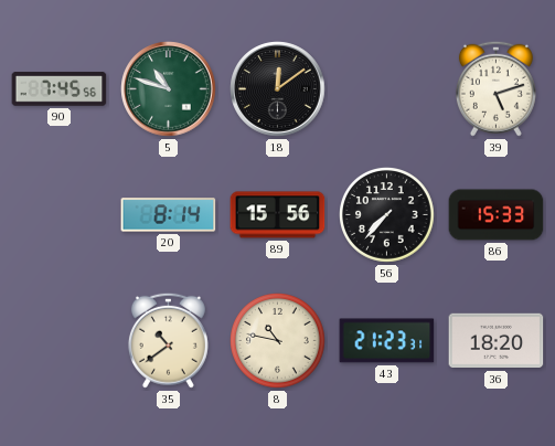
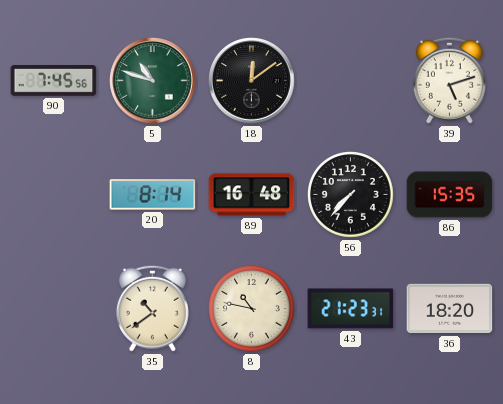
89: 15:56 -> 16:48 (252, 195)
86: 15:33 -> 15:35 (450, 195)
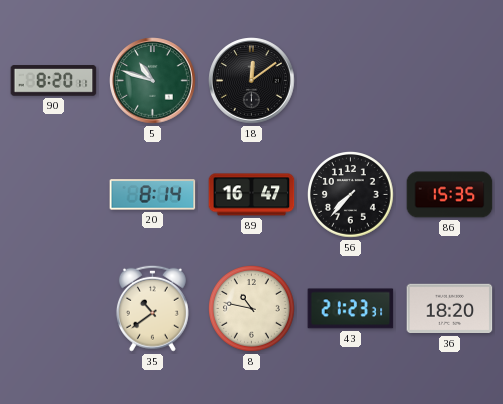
90: 7:45 -> 8:20 (54, 81)
39: 5:12 -> none (449, 80)
89: 16:48 -> 16:47 (252, 195)
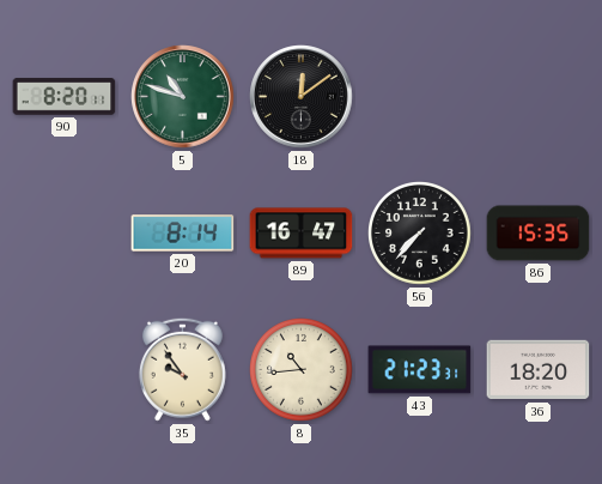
35: 10:39 -> 9:54 (182, 369)
8: 10:47 -> 10:44 (302, 370)
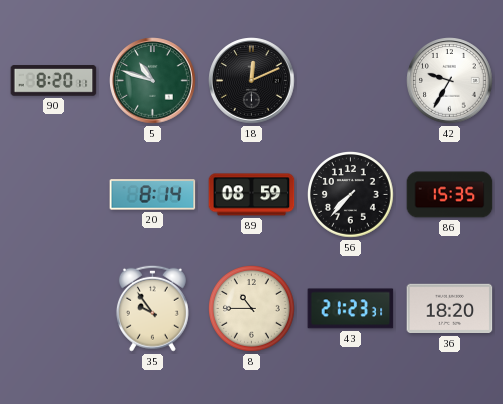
18: 12:09 -> 12:11 (252, 81)
42: none -> 9:35 (450, 81)
89: 16:47 -> 08:59 (252, 195)
8: 10:44 -> 10:45 (252, 309)
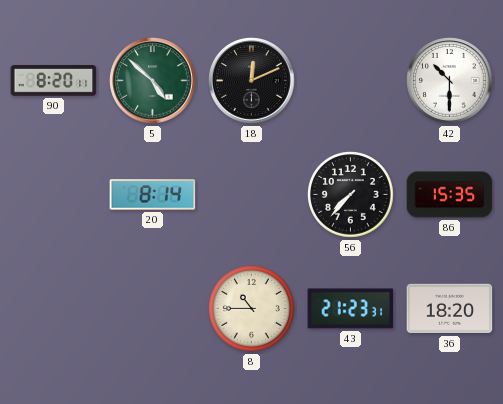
5: 10:48 -> 4:52 (153, 81)
42: 9:35 -> 10:30 (450, 81)
89: 08:59 -> none (252, 195)
35: 9:54 -> none (152, 308)
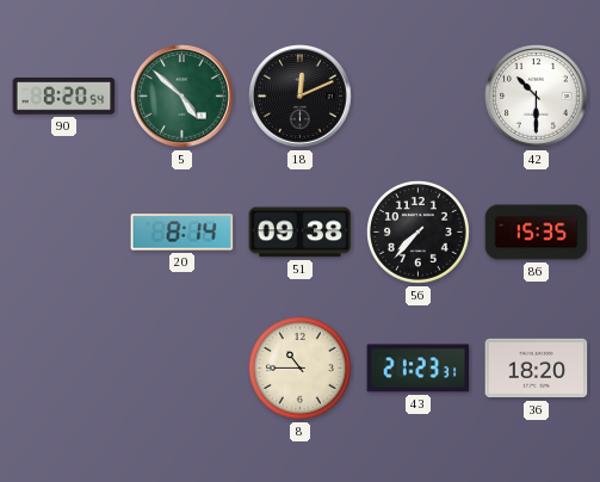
90: 8:20:11 -> 8:20:54 (64, 97)
51: none -> 09:38 (301, 233)
